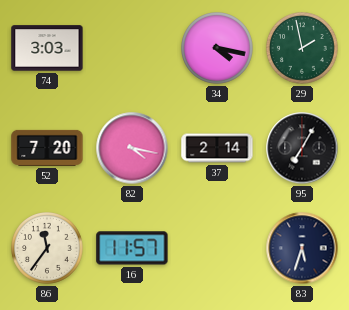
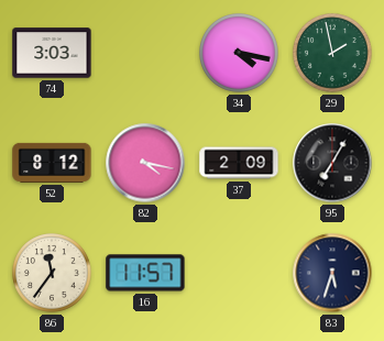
52: 7:20 -> 8:12 (52, 163)
37: 2:14 -> 2:09 (239, 163)
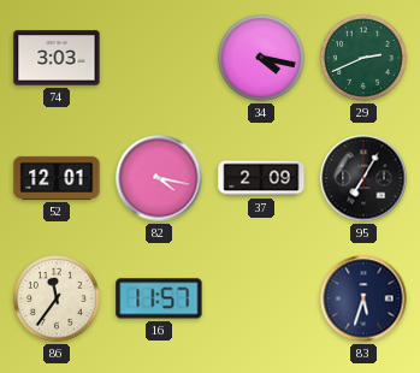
29: 1:58 -> 2:41 (365, 59)
52: 8:12 -> 12:01 (57, 178)
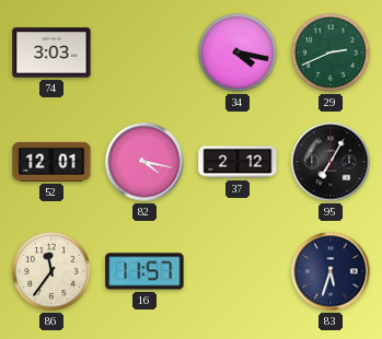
37: 2:09 -> 2:12 (238, 162)
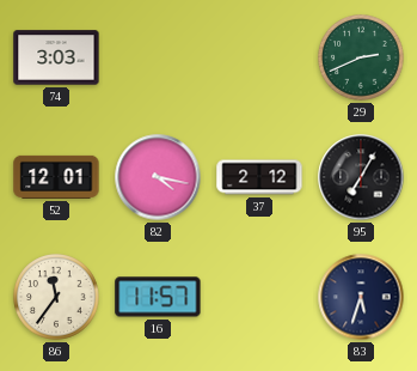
34: 4:17 -> none (239, 54)
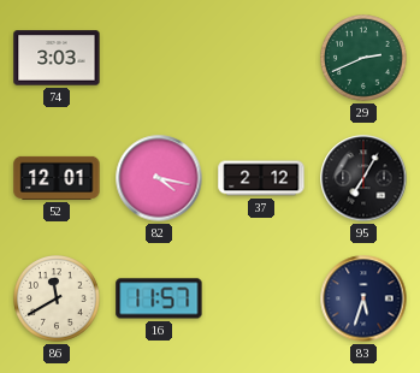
86: 11:36 -> 11:40 (58, 300)
